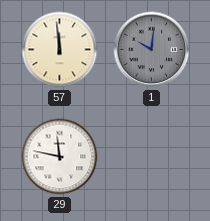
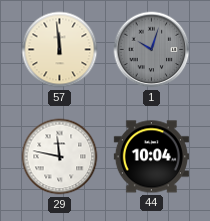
1: 10:01 -> 10:03 (152, 50)
44: none -> 10:04 (151, 157)
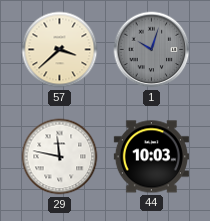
57: 11:59 -> 3:38 (60, 50)
44: 10:04 -> 10:03 (151, 157)
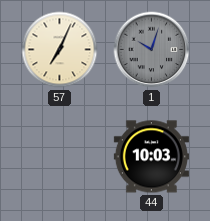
57: 3:38 -> 7:04 (60, 50)
29: 11:47 -> none (60, 157)
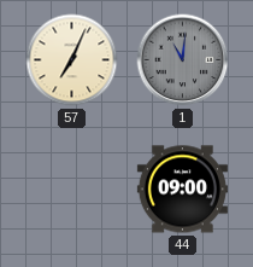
1: 10:03 -> 11:01 (183, 60)
44: 10:03 -> 09:00 (182, 190)
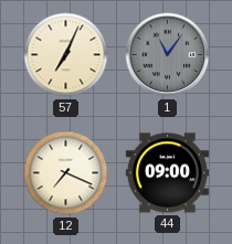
1: 11:01 -> 11:06 (168, 55)
12: none -> 7:19 (66, 173)
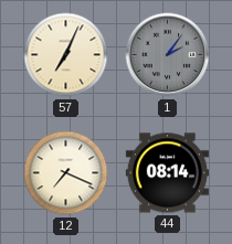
1: 11:06 -> 2:06 (168, 55)
44: 09:00 -> 08:14 (167, 173)
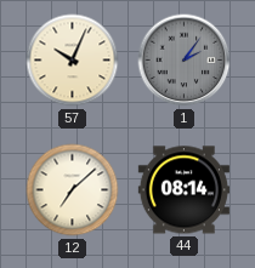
57: 7:04 -> 10:04 (73, 61)
12: 7:19 -> 7:08 (73, 190)
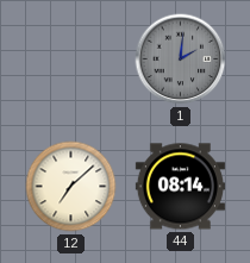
57: 10:04 -> none (73, 61)
1: 2:06 -> 2:01 (181, 60)
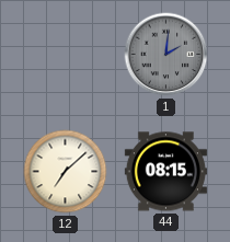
44: 08:14 -> 08:15 (165, 172)
